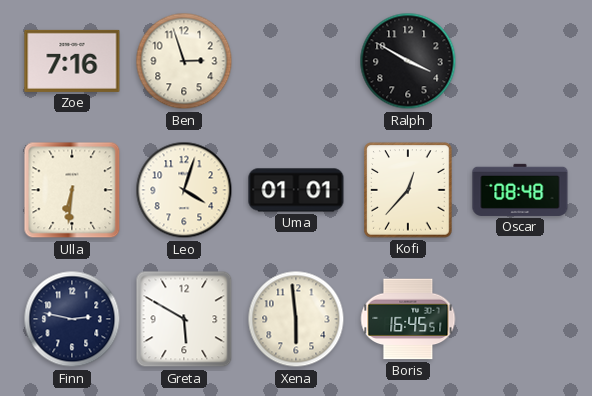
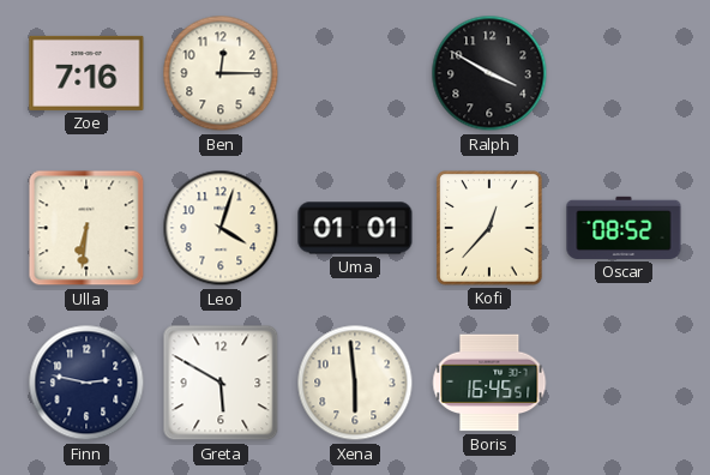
Ben: 2:57 -> 12:15 (221, 73)
Oscar: 08:48 -> 08:52 (624, 228)
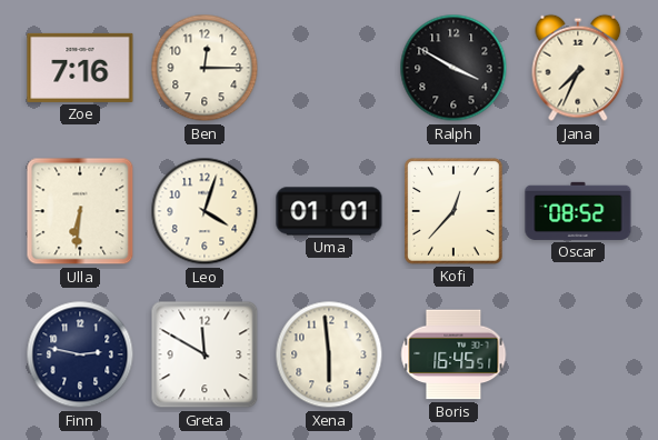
Jana: none -> 7:34 (578, 68)
Greta: 5:50 -> 11:50 (205, 354)
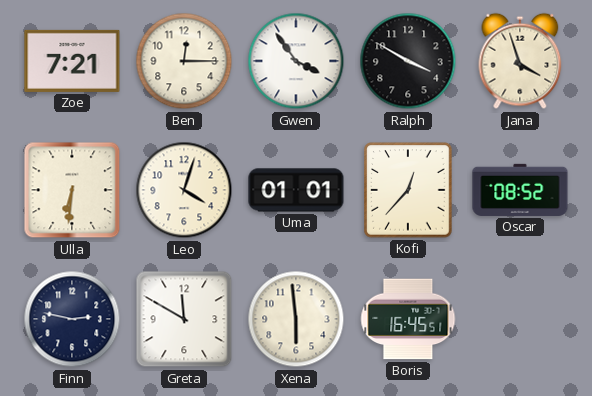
Zoe: 7:16 -> 7:21 (72, 61)
Gwen: none -> 3:54 (296, 61)
Jana: 7:34 -> 3:57 (520, 61)
